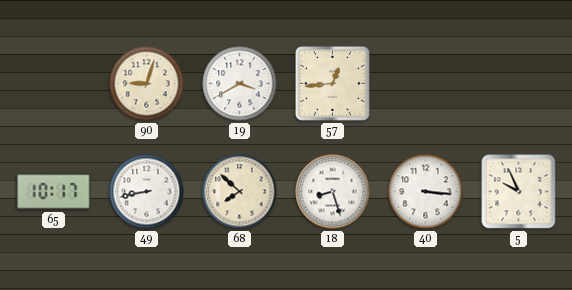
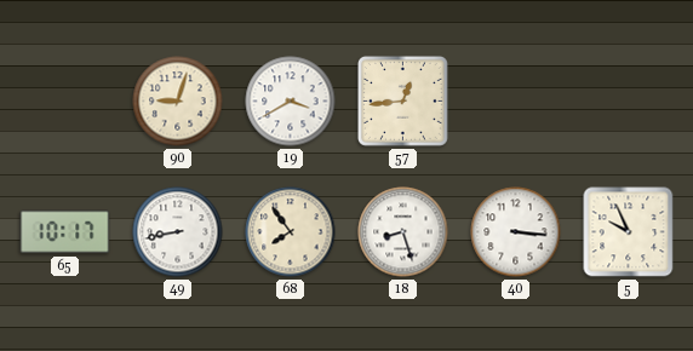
68: 7:52 -> 7:54 (291, 232)
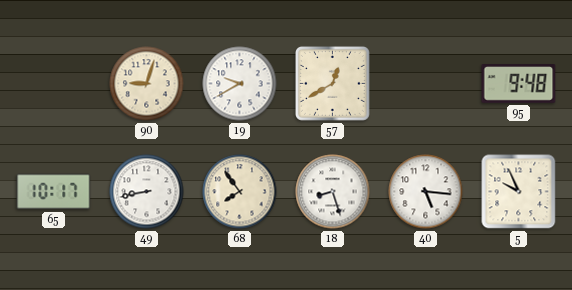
19: 3:40 -> 9:40 (240, 84)
57: 12:44 -> 12:40 (332, 83)
95: none -> 9:48 (519, 84)
40: 3:16 -> 5:16 (426, 192)
